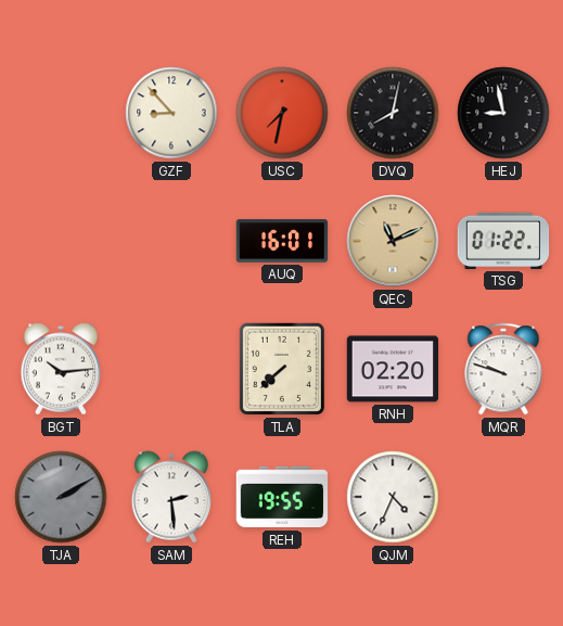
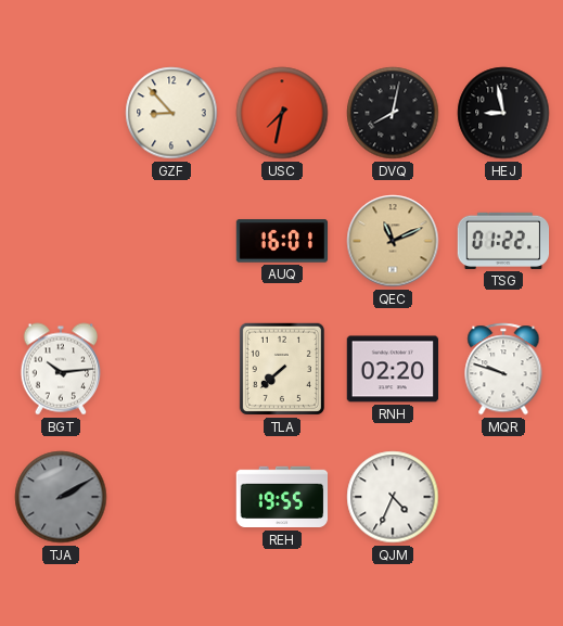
SAM: 2:29 -> none (170, 497)
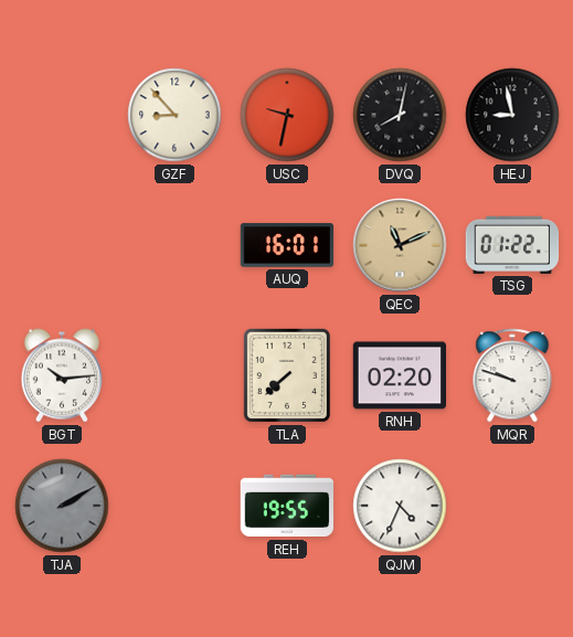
USC: 7:32 -> 9:32 (287, 115)
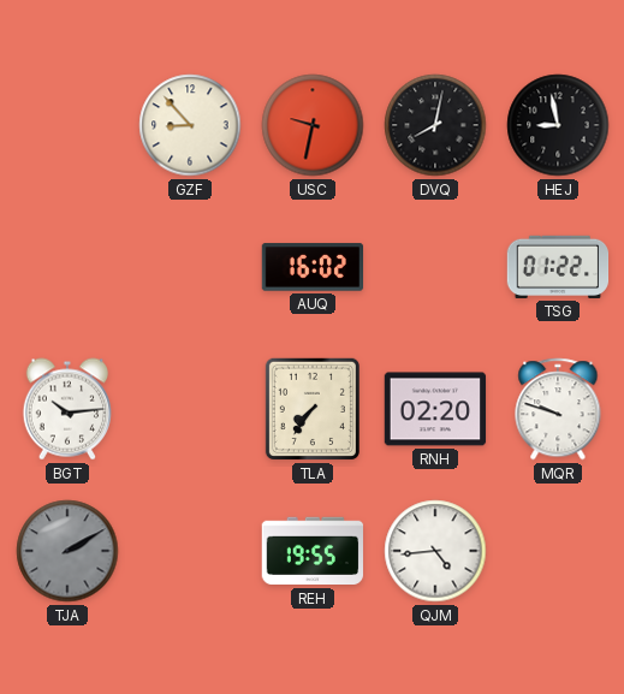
AUQ: 16:01 -> 16:02 (313, 267)
QEC: 11:11 -> none (400, 245)
TLA: 7:38 -> 7:36 (313, 409)
QJM: 4:34 -> 4:44 (435, 551)
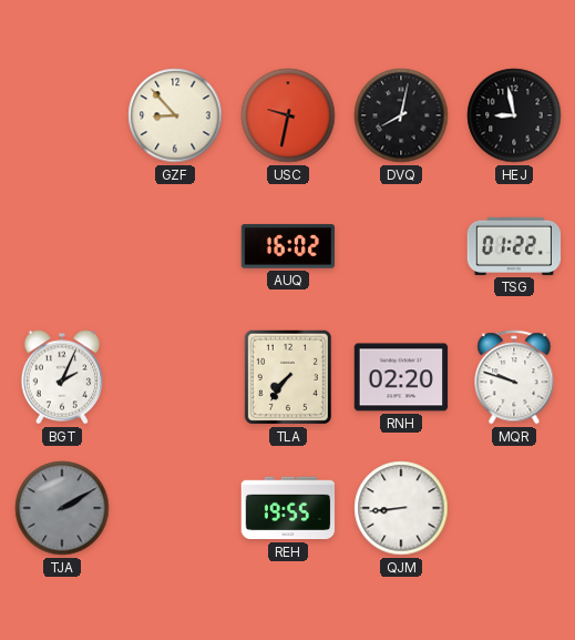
BGT: 10:14 -> 2:04 (61, 377)
QJM: 4:44 -> 8:44 (401, 508)
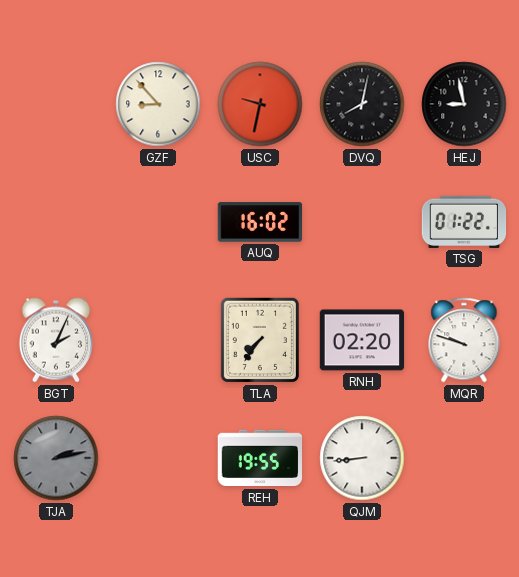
TJA: 2:10 -> 2:13 (56, 458)
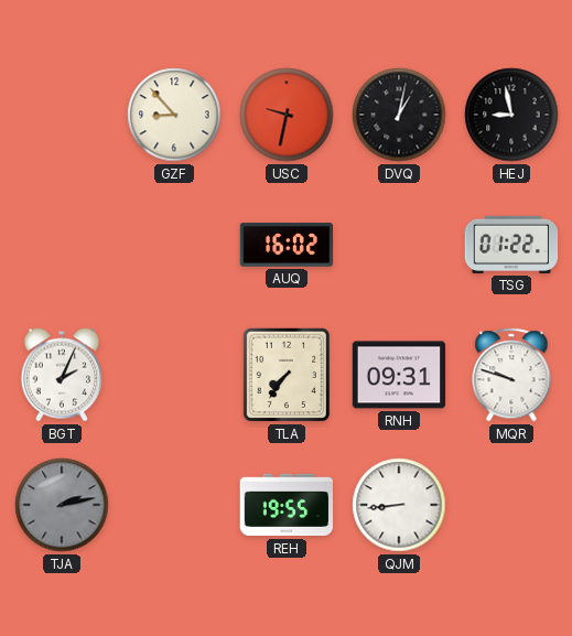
DVQ: 8:02 -> 1:02 (399, 115)
RNH: 02:20 -> 09:31 (399, 375)
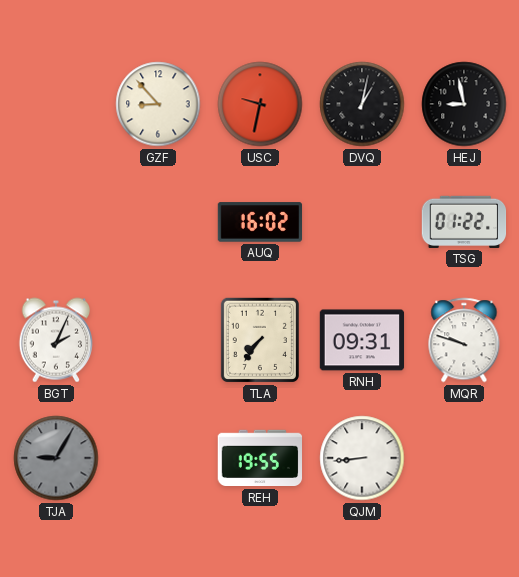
TJA: 2:13 -> 9:05 (56, 458)
